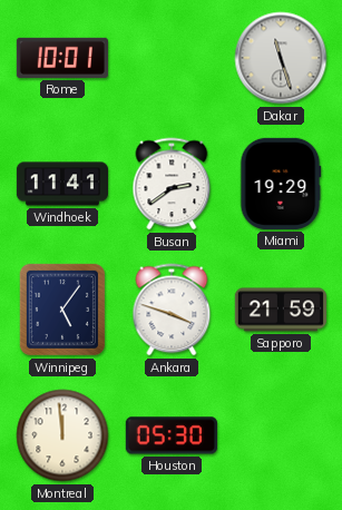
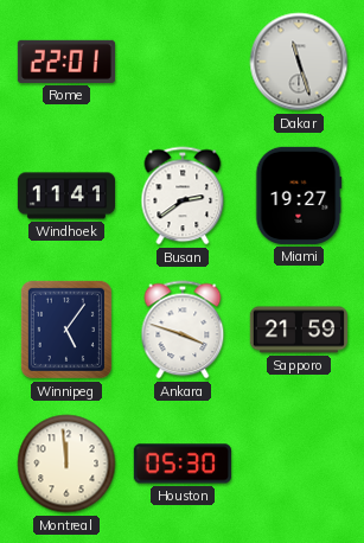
Rome: 10:01 -> 22:01 (66, 62)
Miami: 19:29 -> 19:27 (299, 196)
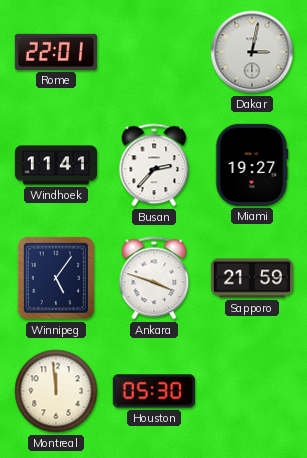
Dakar: 11:27 -> 3:02 (252, 52)
Busan: 2:39 -> 2:37 (154, 165)
